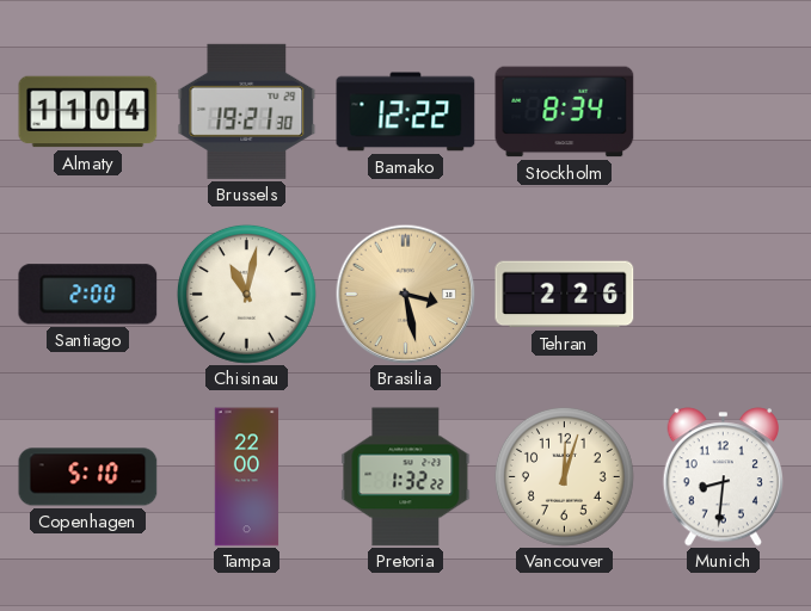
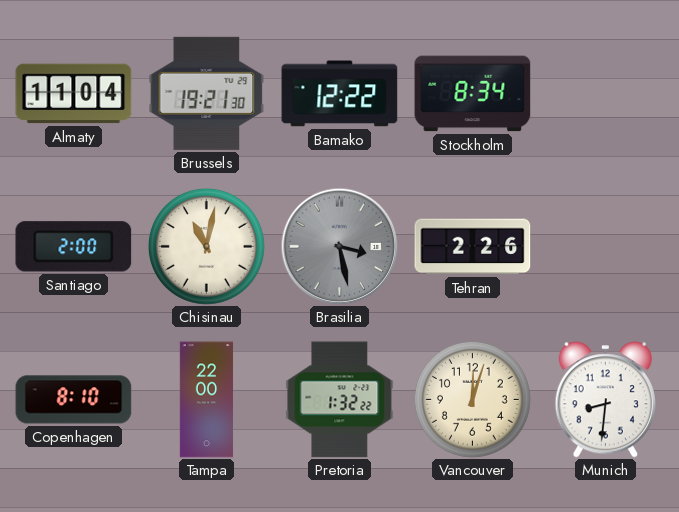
Brasilia dial: champagne -> grey (339, 246)
Copenhagen: 5:10 -> 8:10 (74, 400)
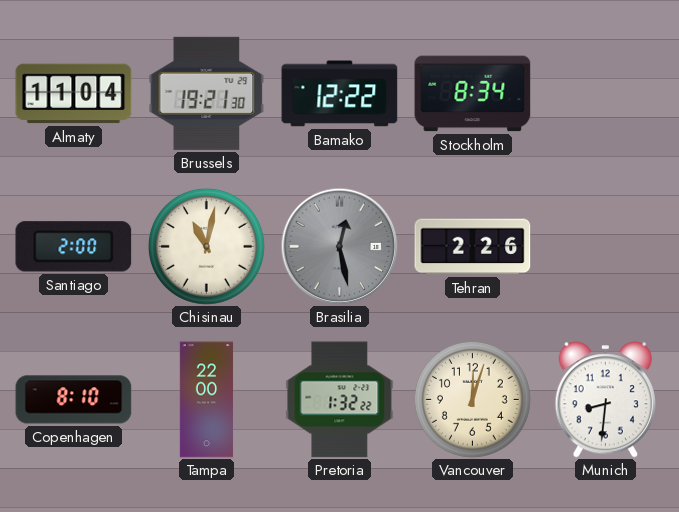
Brasilia: 3:28 -> 12:28 (339, 246)
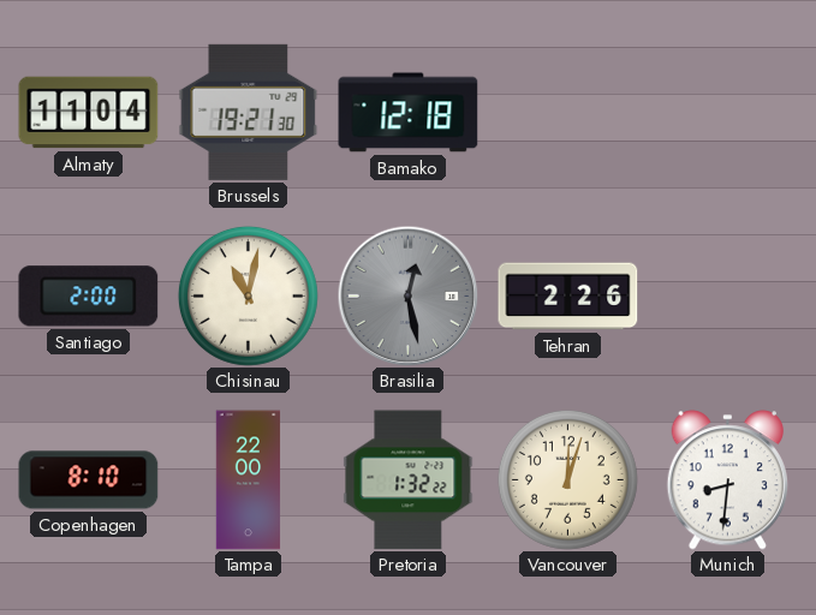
Bamako: 12:22 -> 12:18 (409, 113)
Stockholm: 8:34 -> none (473, 94)
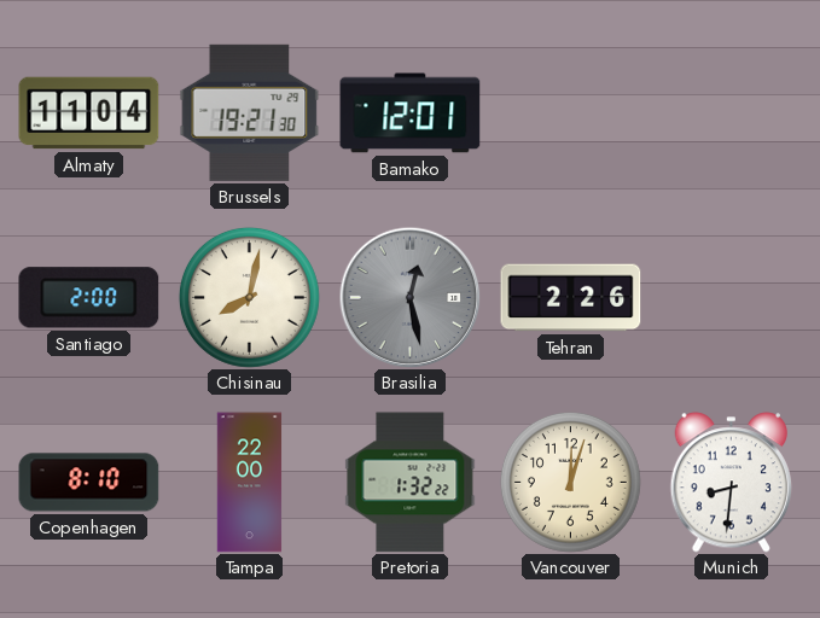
Bamako: 12:18 -> 12:01 (411, 113)
Chisinau: 11:02 -> 8:02 (249, 297)
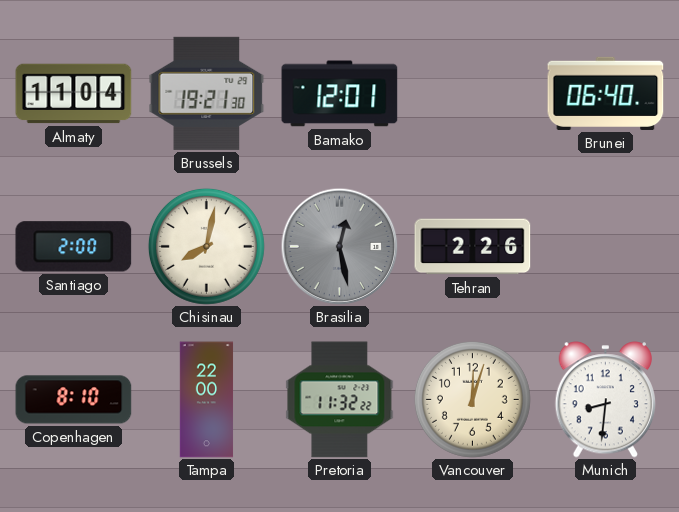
Brunei: none -> 06:40 (606, 93)
Pretoria: 1:32 -> 11:32 (340, 400)
